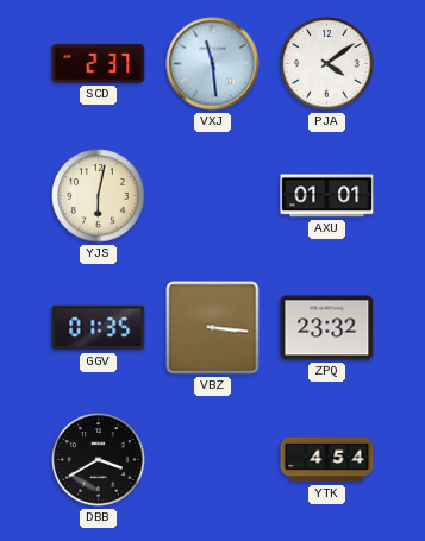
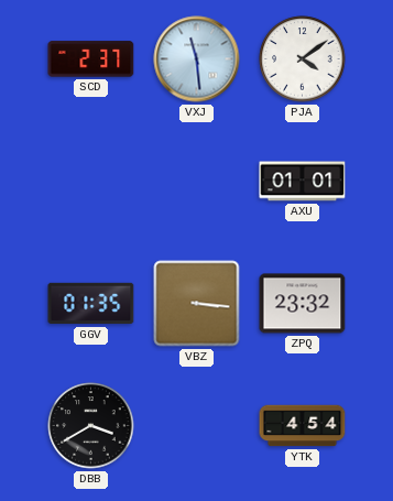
YJS: 6:02 -> none (99, 196)
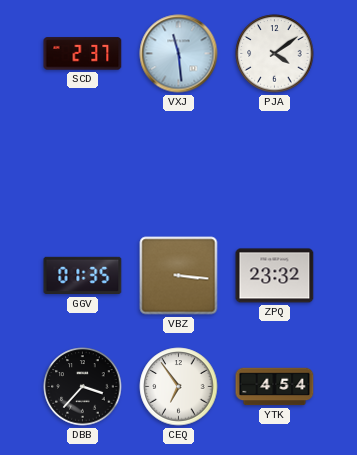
AXU: 01:01 -> none (303, 182)
DBB: 3:40 -> 3:37 (83, 387)
CEQ: none -> 6:54 (179, 387)
